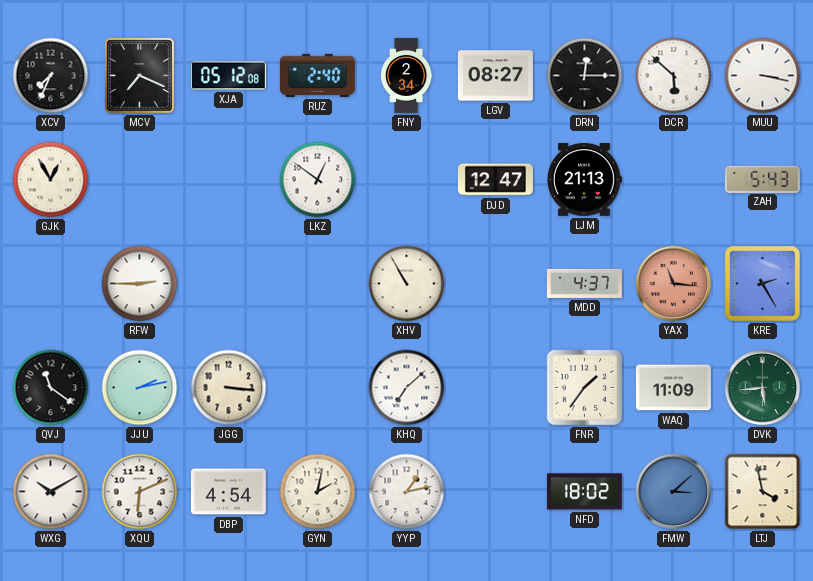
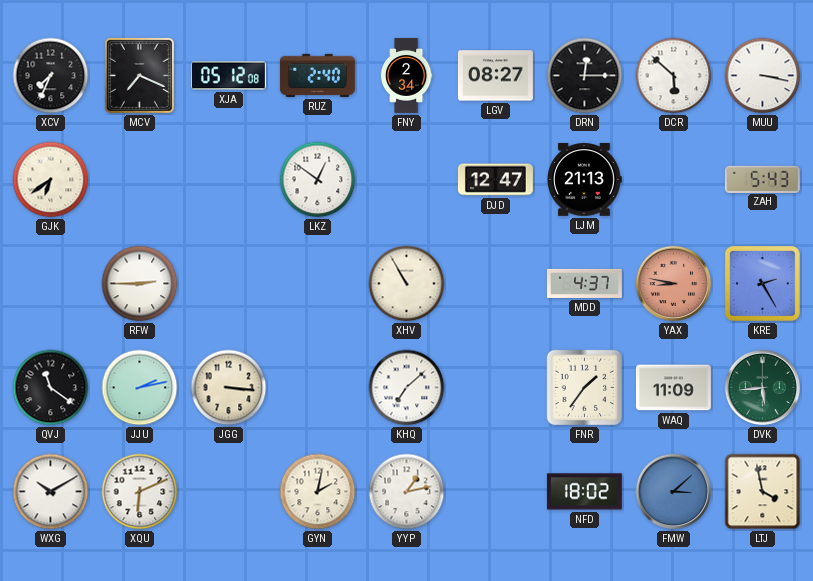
GJK: 12:55 -> 6:39 (51, 180)
YAX: 11:16 -> 8:47 (674, 284)
DBP: 4:54 -> none (228, 492)
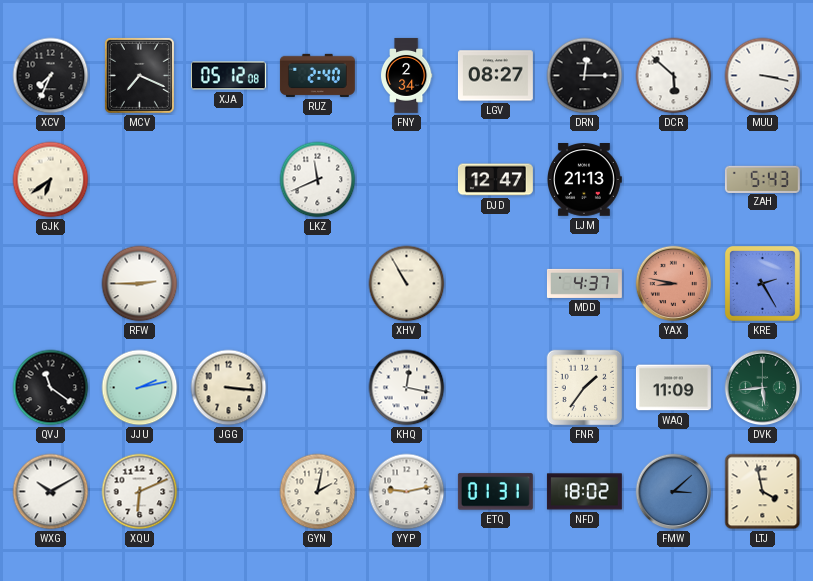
LKZ: 12:51 -> 11:41 (318, 180)
KHQ: 7:08 -> 12:17 (407, 388)
YYP: 1:13 -> 9:13 (407, 492)
ETQ: none -> 01:31 (495, 492)
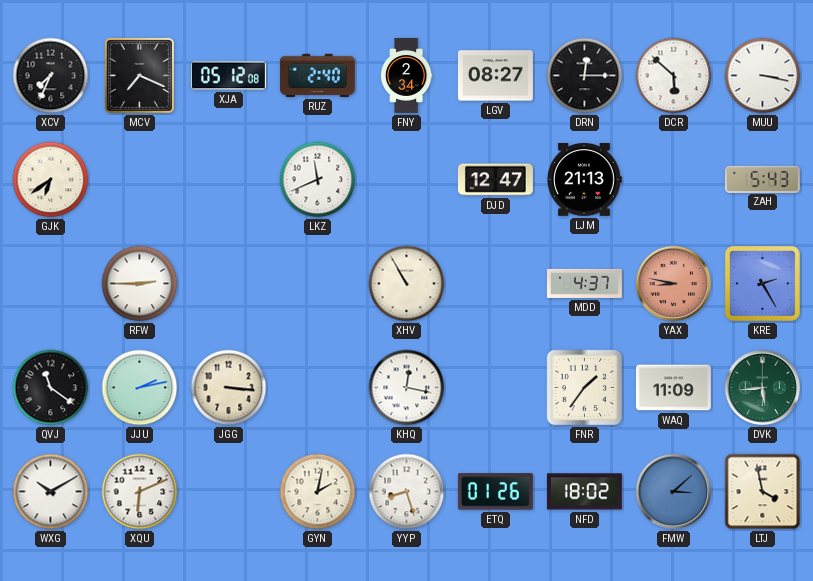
YYP: 9:13 -> 8:27 (407, 492)
ETQ: 01:31 -> 01:26 (495, 492)
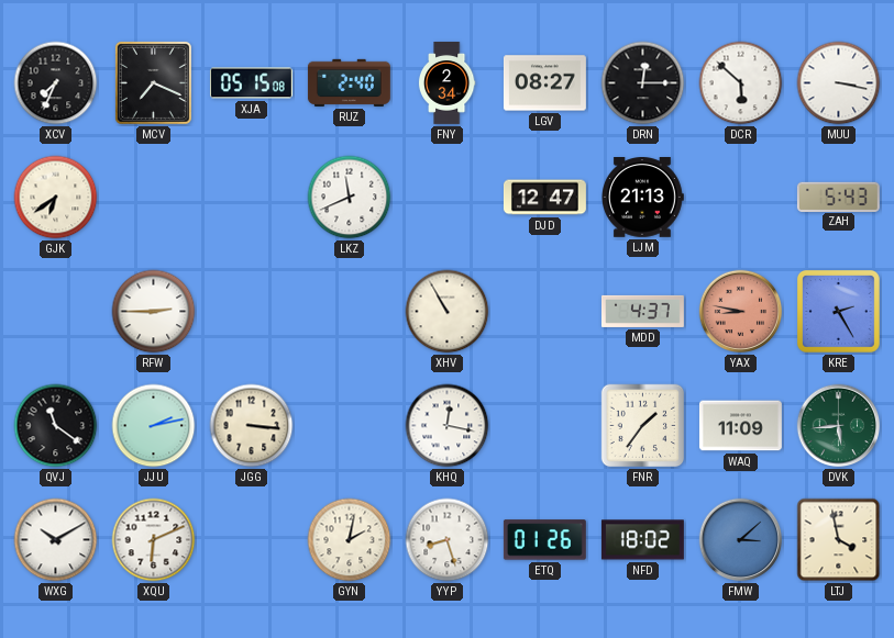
XJA: 05:12 -> 05:15 (251, 83)
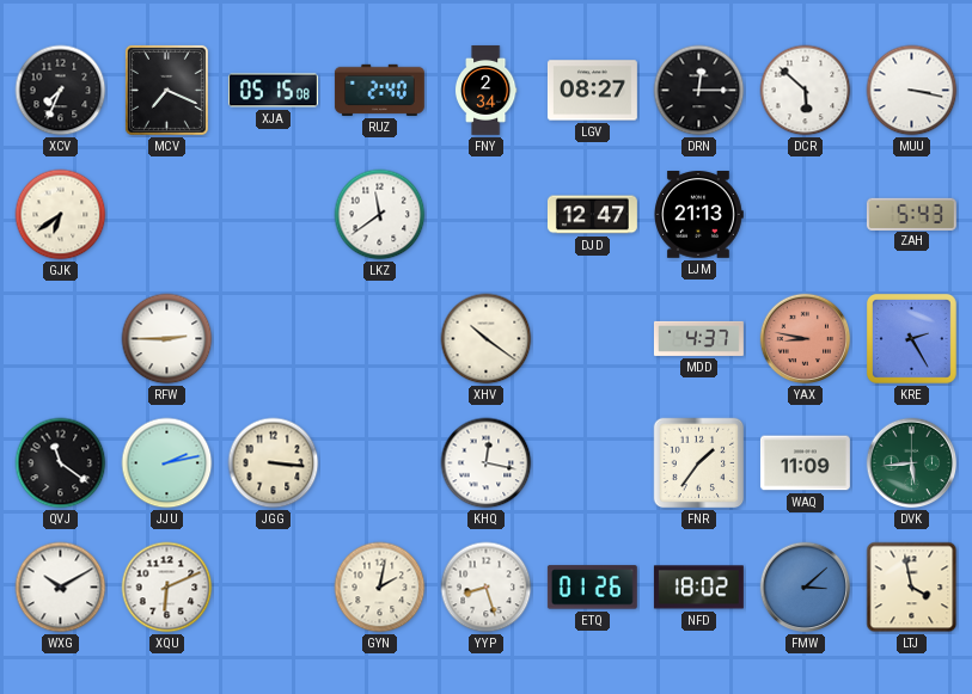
LKZ: 11:41 -> 11:39 (380, 215)
XHV: 10:55 -> 10:21 (487, 339)
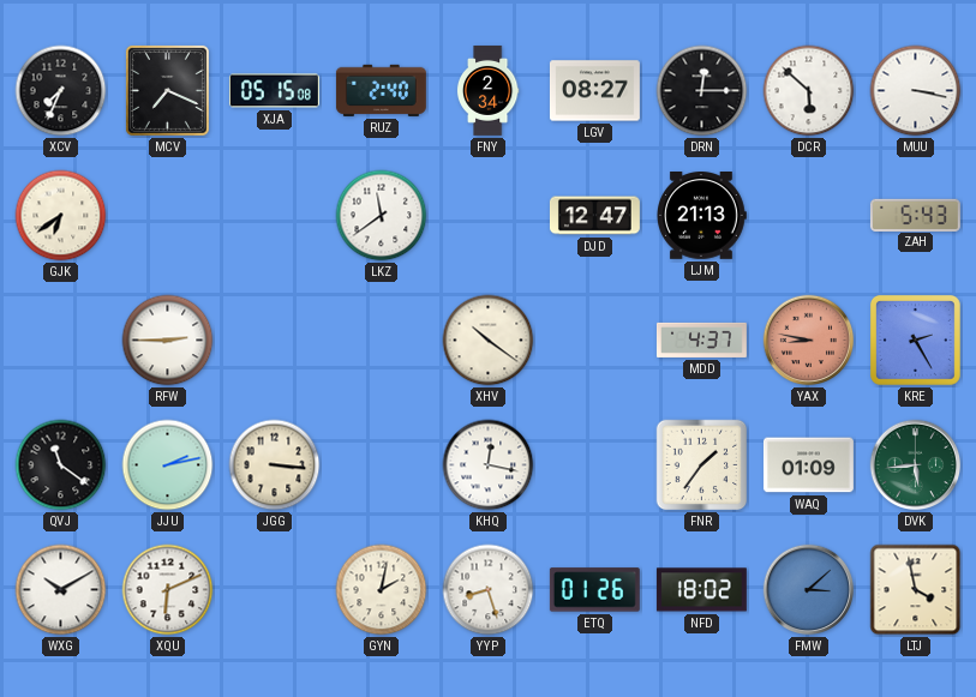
WAQ: 11:09 -> 01:09 (808, 465)
